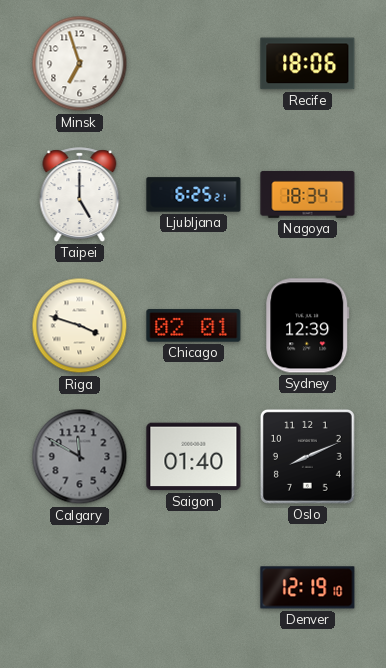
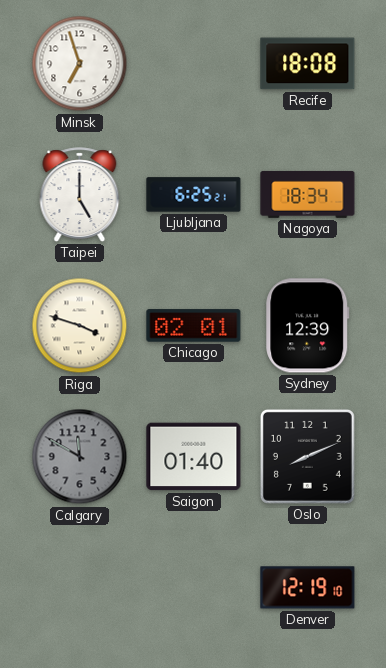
Recife: 18:06 -> 18:08 (308, 64)
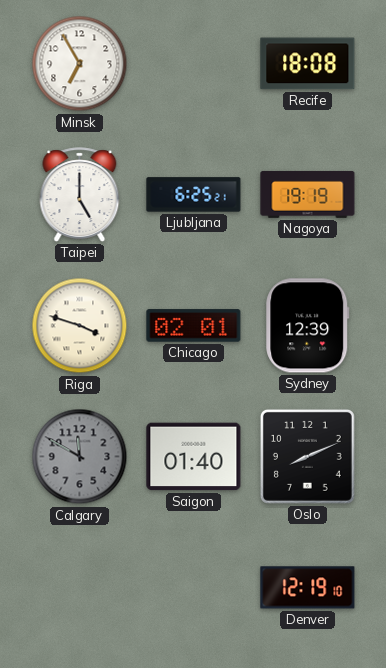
Minsk: 6:57 -> 6:55 (80, 64)
Nagoya: 18:34 -> 19:19 (308, 194)
